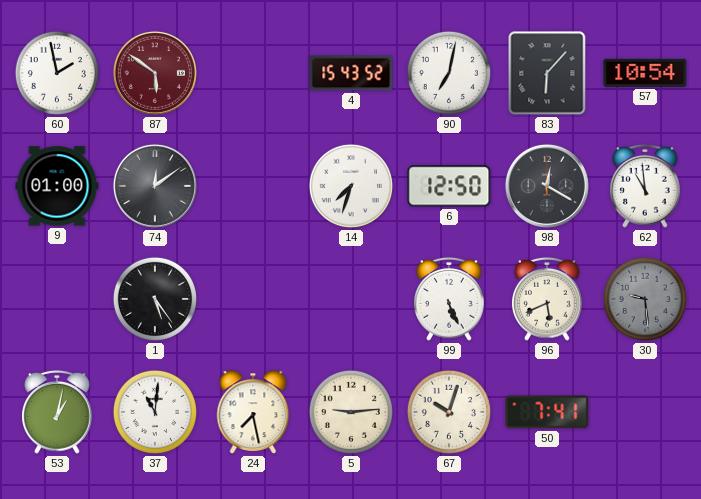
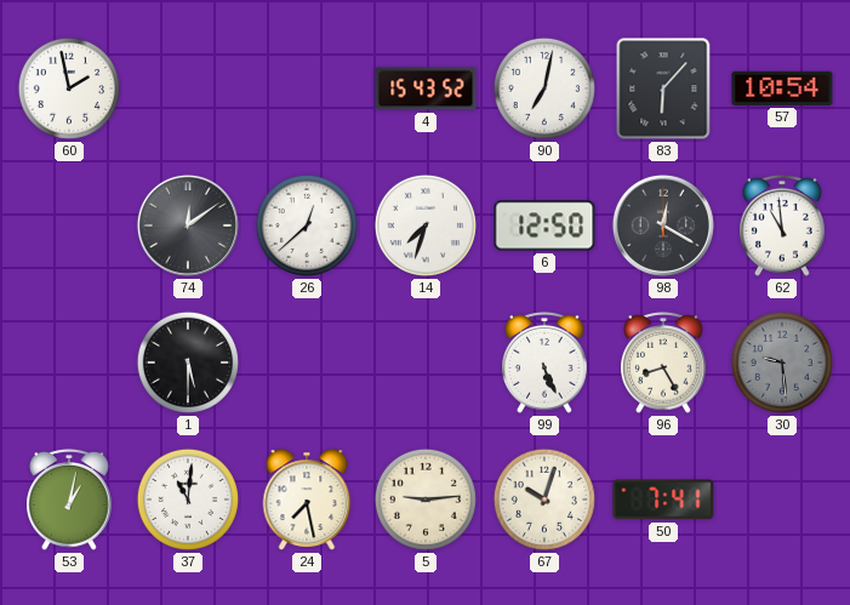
87: 5:51 -> none (155, 73)
9: 01:00 -> none (57, 186)
26: none -> 12:38 (307, 226)
1: 5:24 -> 5:30 (188, 363)
96: 5:41 -> 8:25 (664, 363)
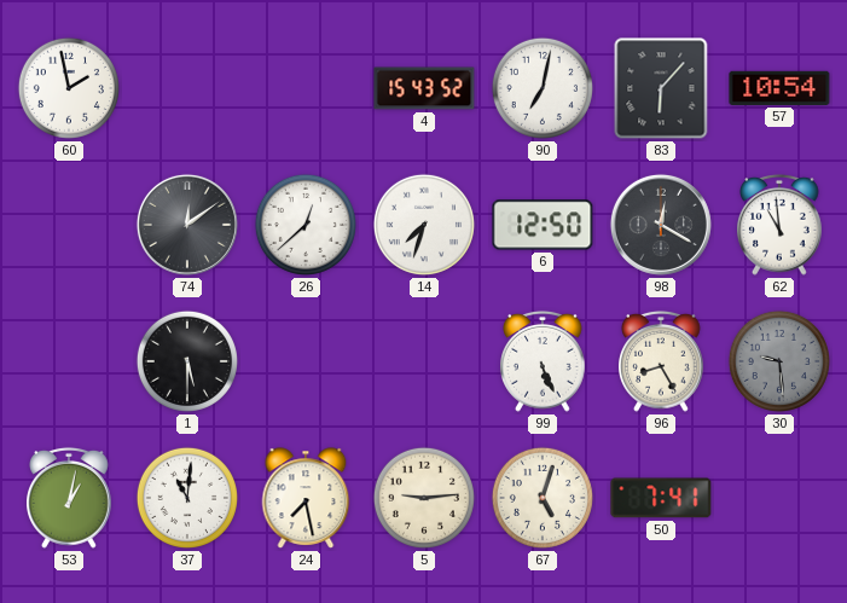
67: 10:03 -> 5:03 (543, 498)
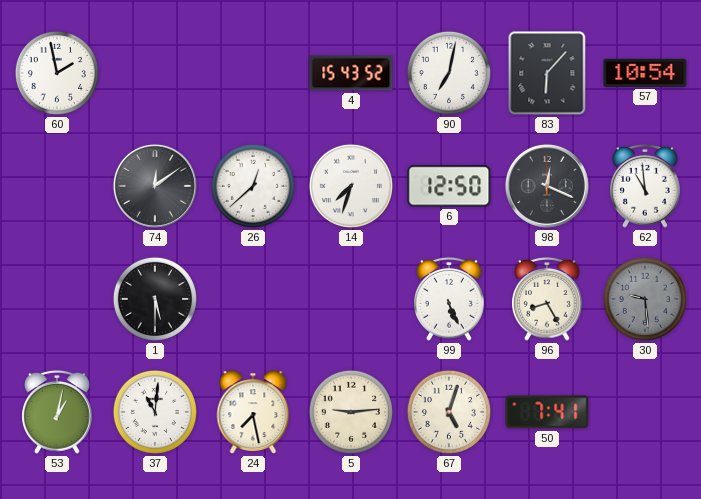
98: 12:20 -> 12:19 (547, 186)
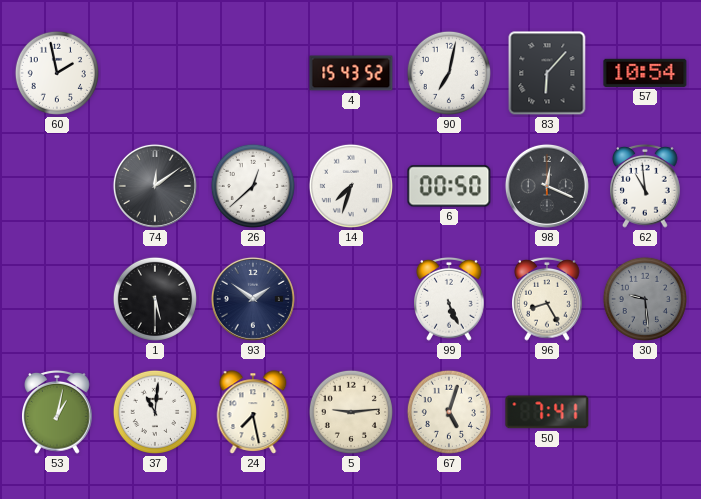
6: 12:50 -> 00:50 (449, 186)
93: none -> 1:51 (253, 299)
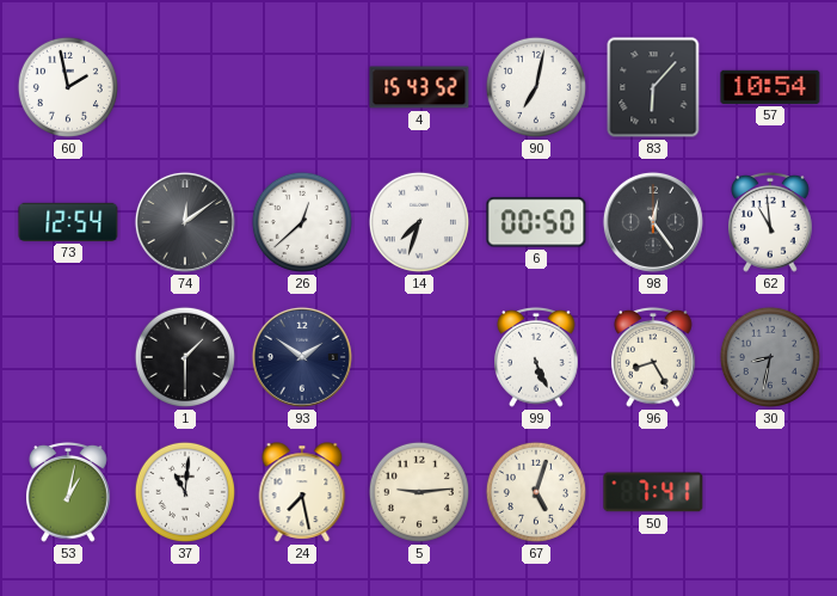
73: none -> 12:54 (68, 222)
98: 12:19 -> 12:24 (653, 222)
1: 5:30 -> 1:30 (185, 357)
30: 9:29 -> 8:32 (770, 357)
